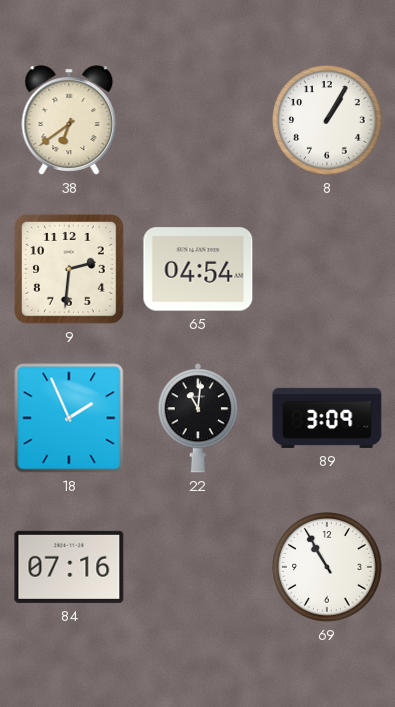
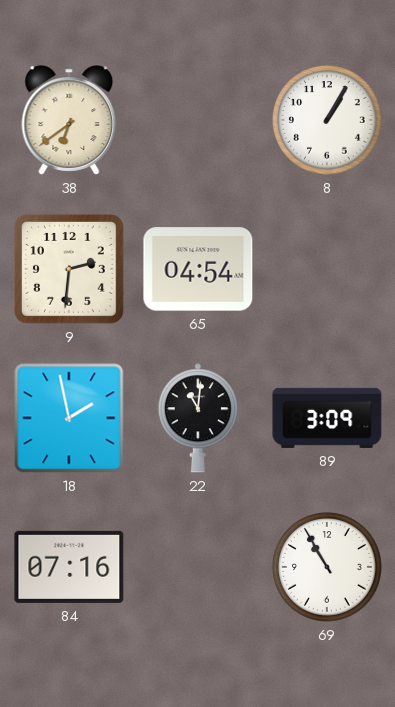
18: 1:56 -> 1:58 (69, 418)
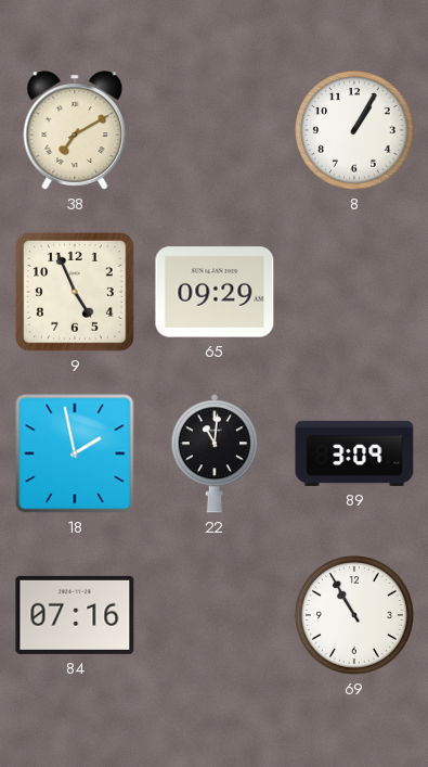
38: 6:39 -> 7:10 (75, 130)
9: 2:31 -> 4:56 (75, 292)
65: 04:54 -> 09:29 (215, 292)
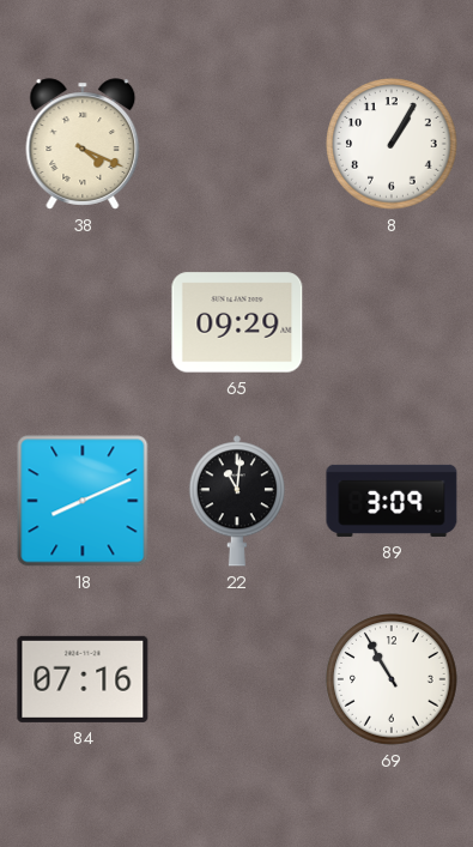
38: 7:10 -> 4:19 (83, 144)
9: 4:56 -> none (75, 292)
18: 1:58 -> 8:11 (83, 501)
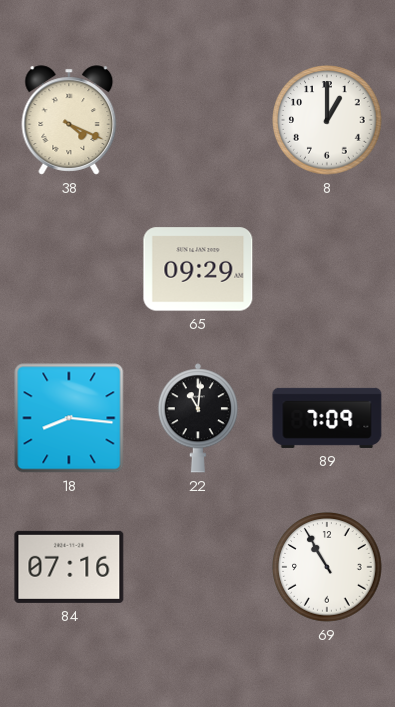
8: 1:05 -> 1:00 (327, 120)
18: 8:11 -> 8:16 (69, 418)
89: 3:09 -> 7:09 (327, 418)
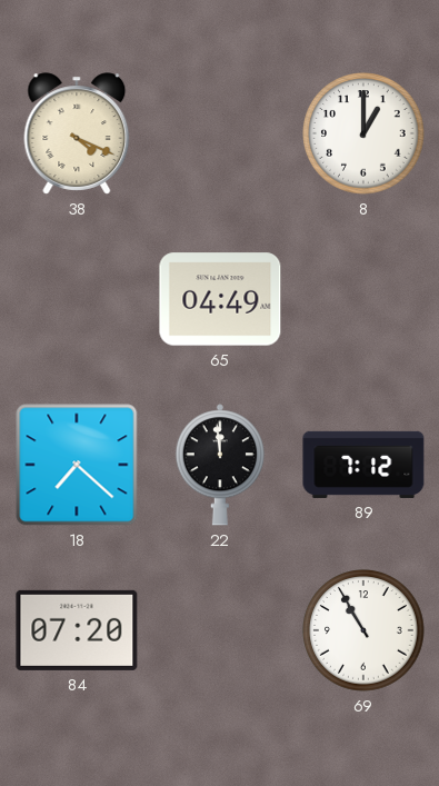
65: 09:29 -> 04:49 (220, 299)
18: 8:16 -> 7:22 (77, 465)
22: 11:01 -> 11:59 (220, 465)
89: 7:09 -> 7:12 (363, 465)
84: 07:16 -> 07:20 (77, 630)
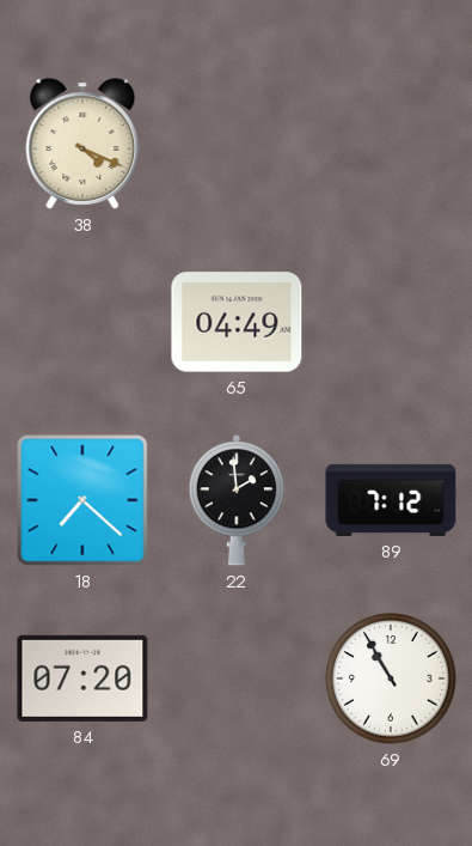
8: 1:00 -> none (363, 133)
22: 11:59 -> 1:59 (237, 500)
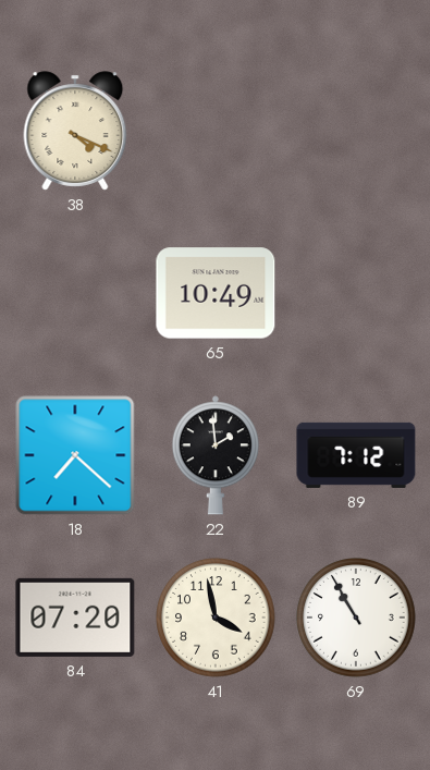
65: 04:49 -> 10:49 (216, 293)
41: none -> 3:58 (216, 618)
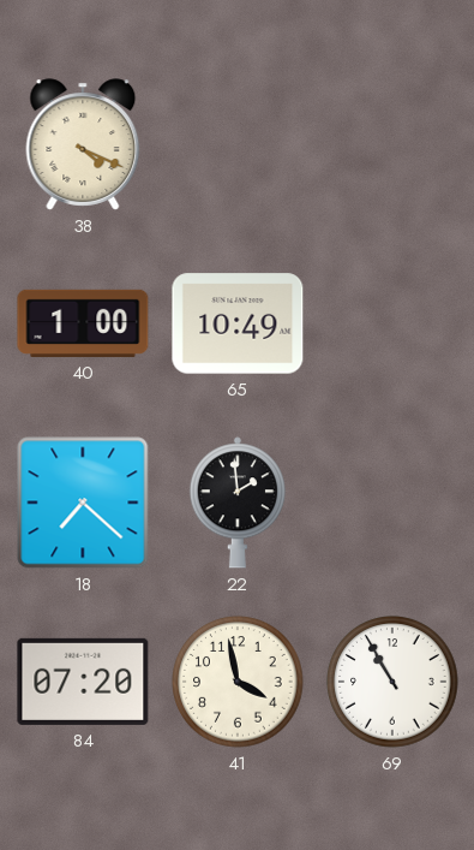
40: none -> 1:00 (83, 323)
89: 7:12 -> none (356, 455)
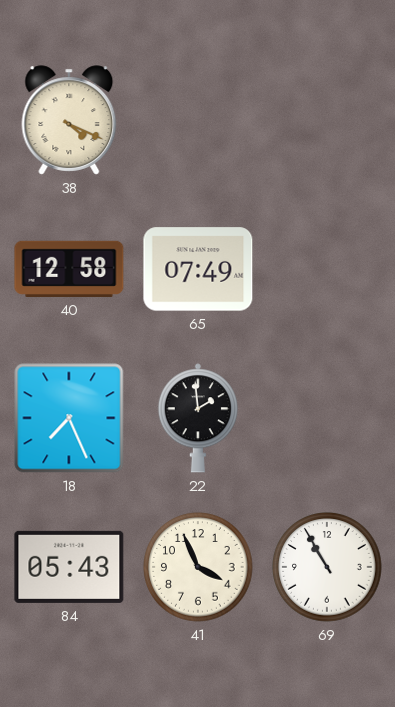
40: 1:00 -> 12:58 (69, 269)
65: 10:49 -> 07:49 (198, 269)
18: 7:22 -> 7:26 (69, 418)
84: 07:20 -> 05:43 (69, 567)
41: 3:58 -> 3:56 (198, 567)
